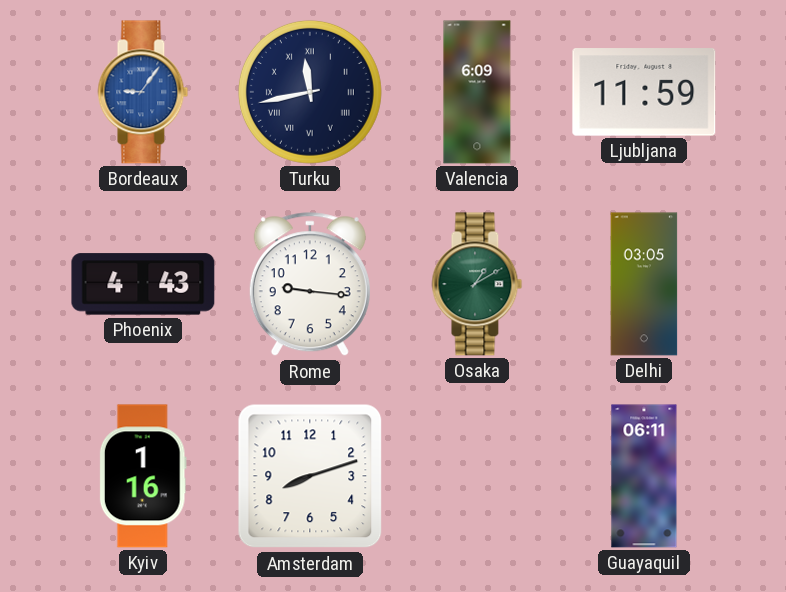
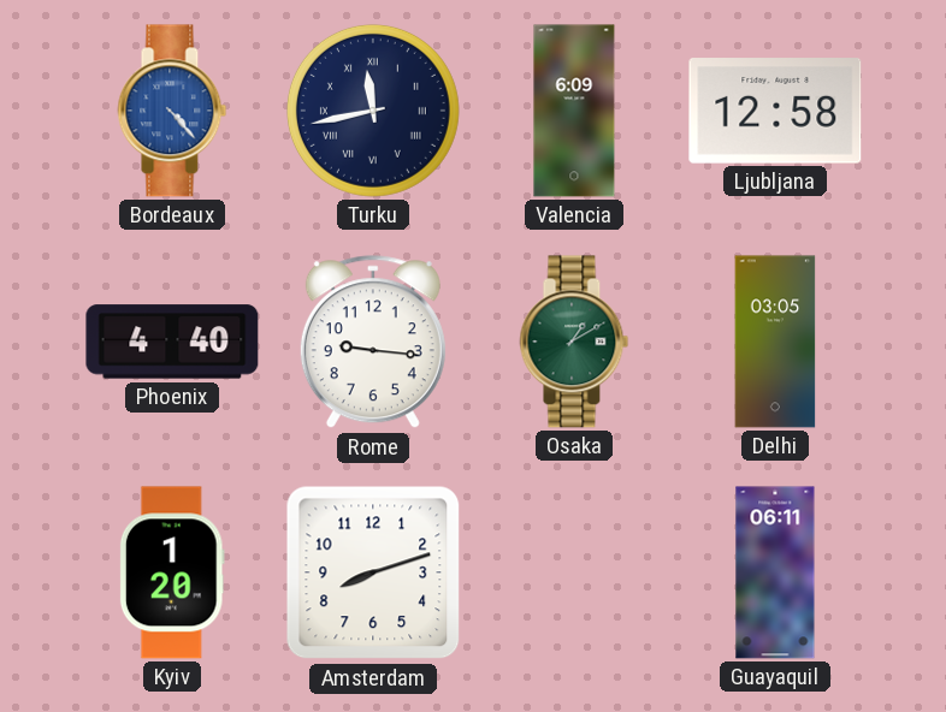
Bordeaux: 9:06 -> 4:23 (172, 111)
Ljubljana: 11:59 -> 12:58 (775, 111)
Phoenix: 4:43 -> 4:40 (172, 342)
Kyiv: 1:16 -> 1:20 (172, 572)
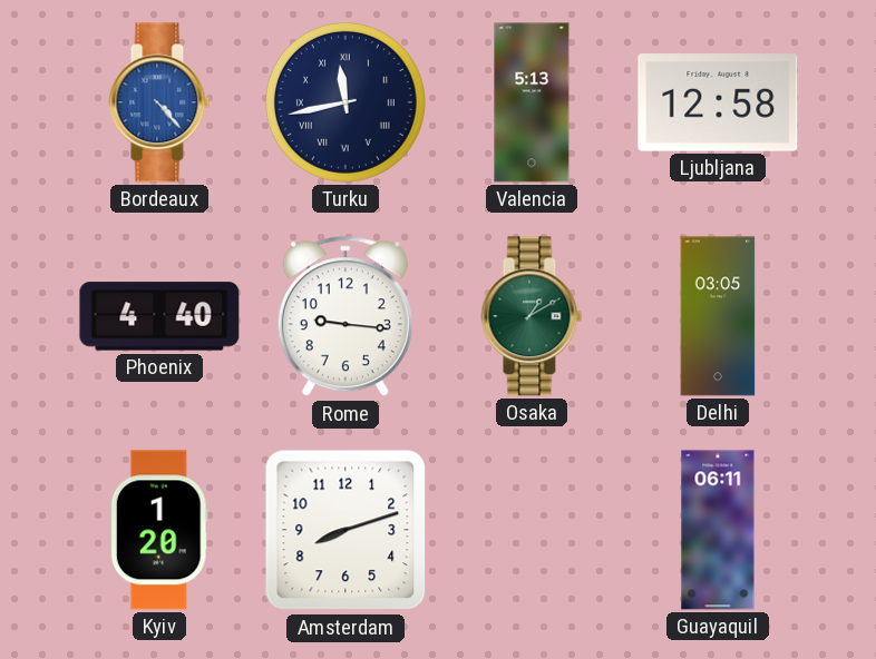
Valencia: 6:09 -> 5:13 (532, 102)
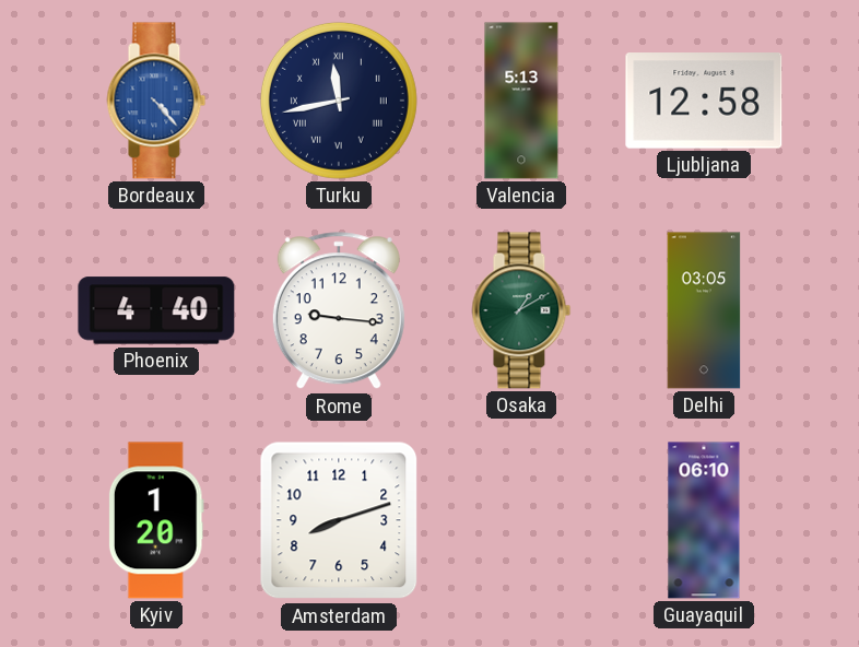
Guayaquil: 06:11 -> 06:10 (704, 520)
